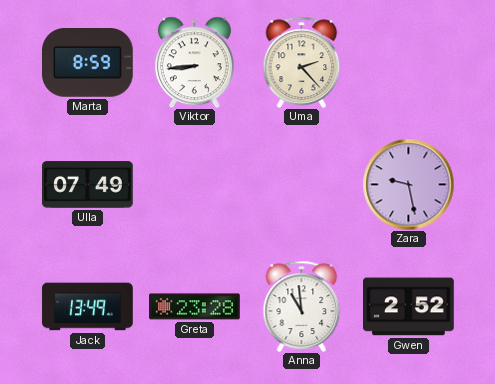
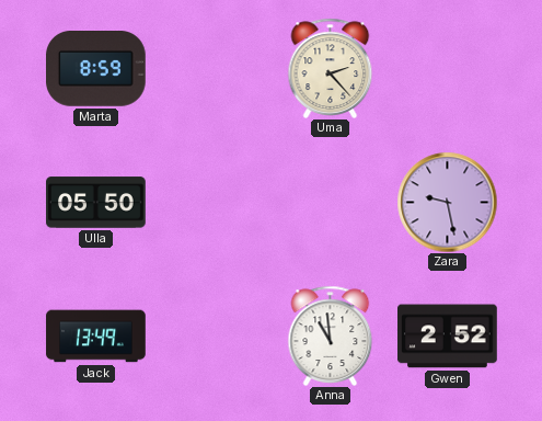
Viktor: 8:44 -> none (194, 62)
Ulla: 07:49 -> 05:50 (96, 203)
Greta: 23:28 -> none (195, 307)
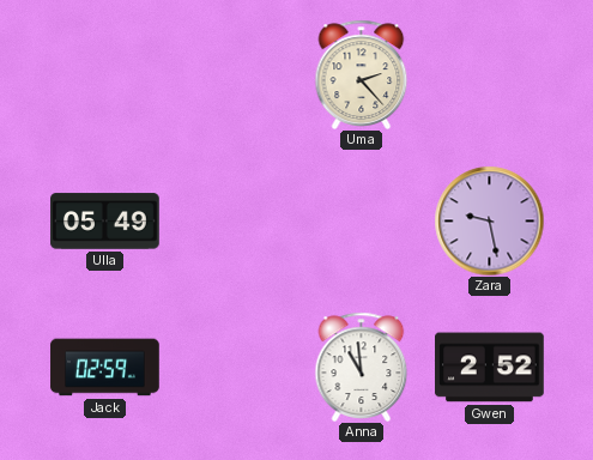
Marta: 8:59 -> none (96, 69)
Ulla: 05:50 -> 05:49 (105, 222)
Jack: 13:49 -> 02:59 (105, 368)
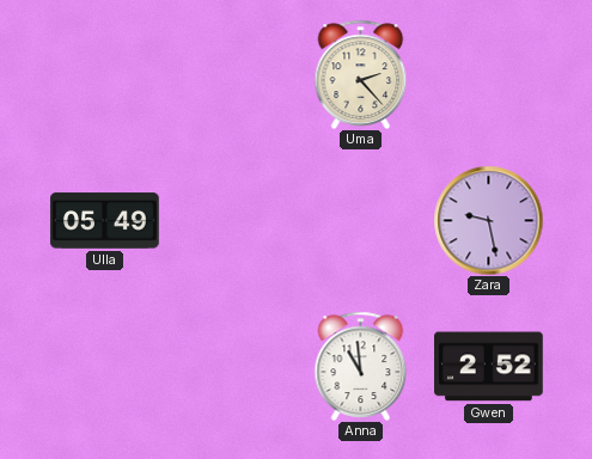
Jack: 02:59 -> none (105, 368)
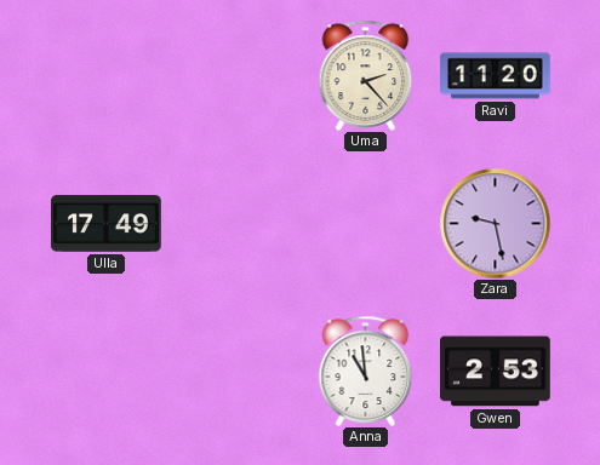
Ravi: none -> 11:20 (496, 76)
Ulla: 05:49 -> 17:49 (107, 224)
Gwen: 2:52 -> 2:53 (496, 372)
